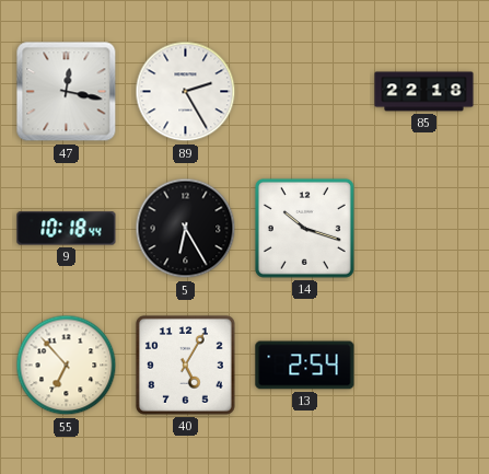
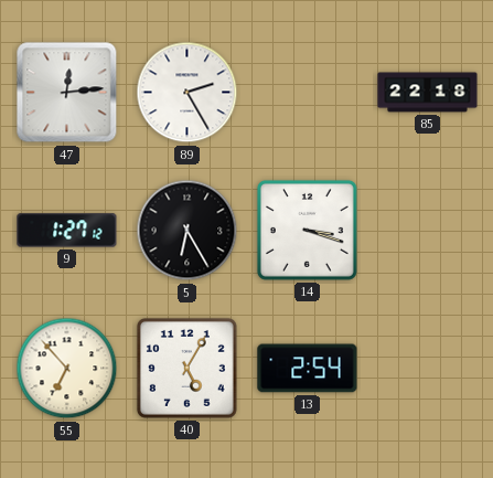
47: 12:17 -> 12:14 (67, 93)
9: 10:18 -> 1:27 (67, 231)
14: 10:18 -> 3:18 (307, 230)
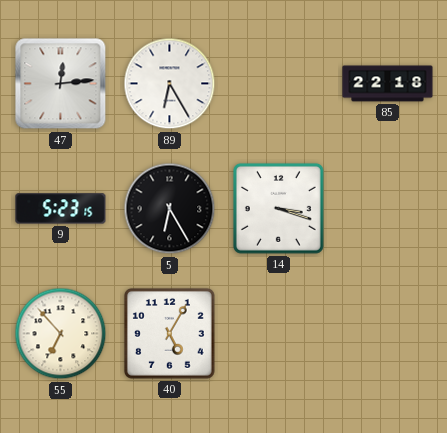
89: 2:25 -> 6:25 (170, 84)
9: 1:27 -> 5:23 (61, 209)
13: 2:54 -> none (308, 369)
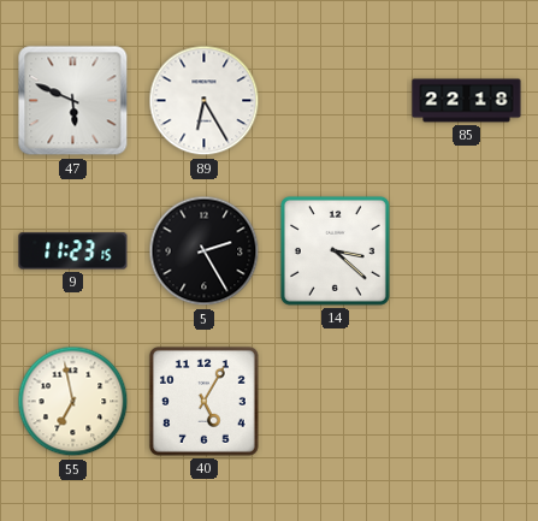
47: 12:14 -> 5:49 (73, 101)
9: 5:23 -> 11:23 (73, 251)
5: 6:25 -> 2:25 (205, 251)
14: 3:18 -> 3:22 (335, 250)
55: 6:53 -> 6:58 (73, 402)
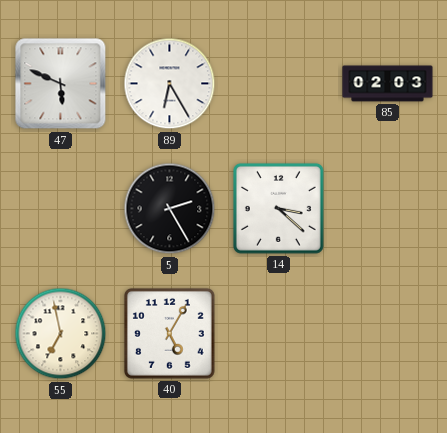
85: 22:18 -> 02:03 (388, 84)
9: 11:23 -> none (73, 251)
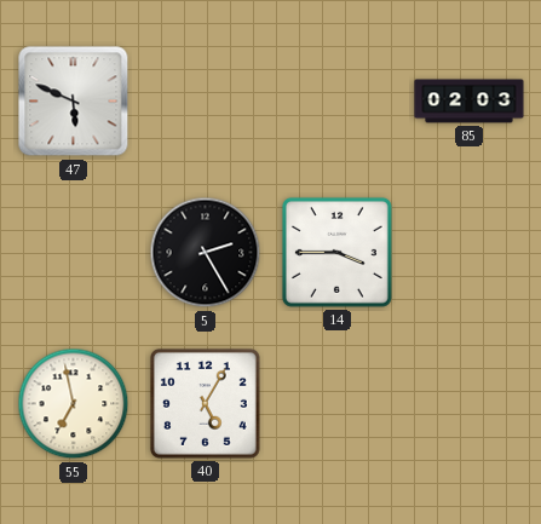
89: 6:25 -> none (170, 84)
14: 3:22 -> 3:45 (336, 252)
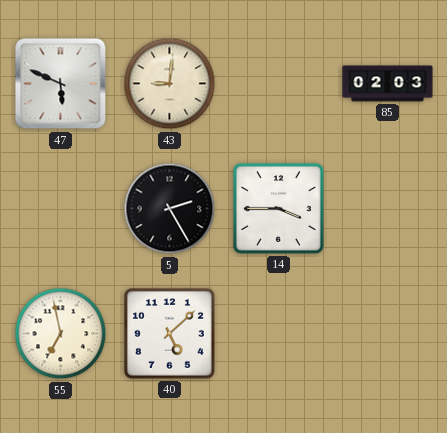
43: none -> 9:01 (170, 84)
40: 5:05 -> 5:08 (169, 333)
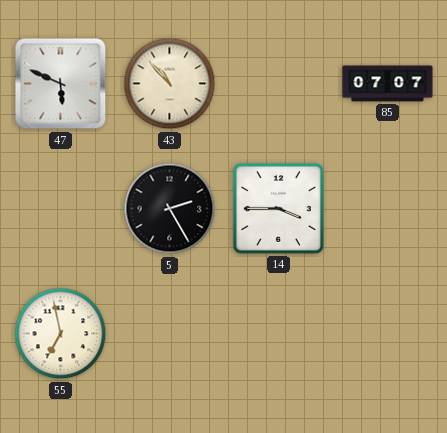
43: 9:01 -> 10:53 (170, 84)
85: 02:03 -> 07:07 (388, 84)
40: 5:08 -> none (169, 333)
